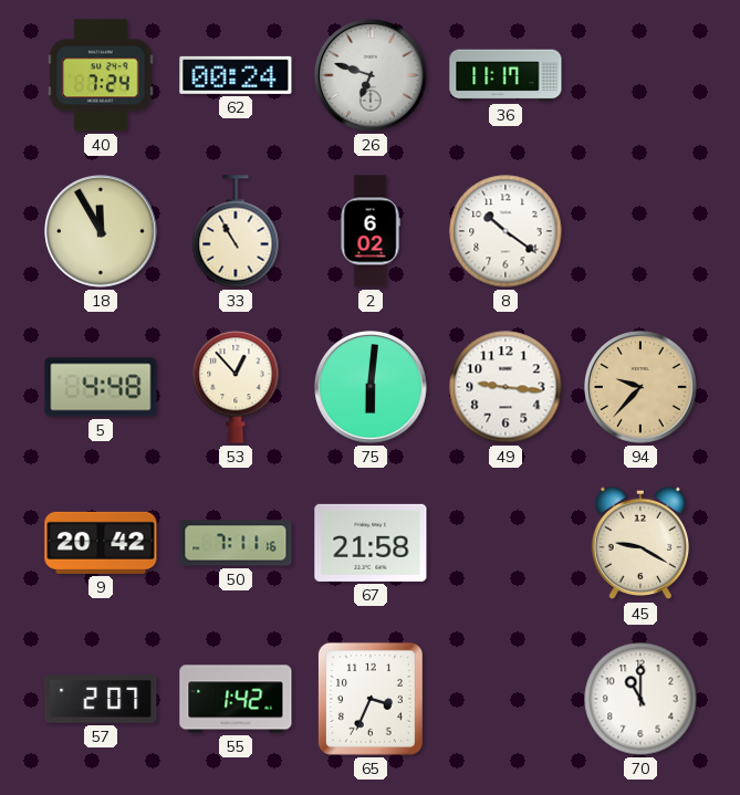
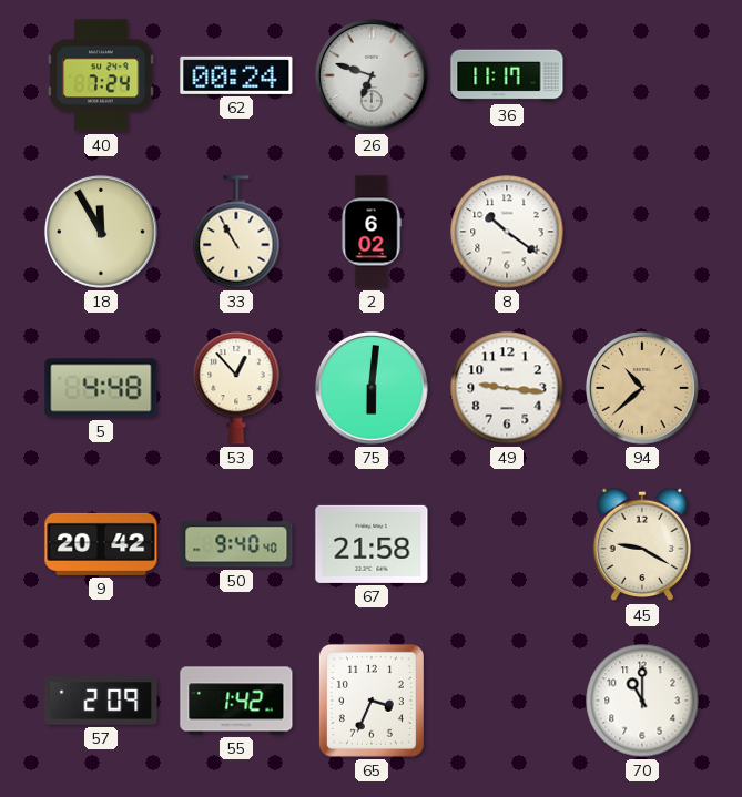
94: 9:37 -> 10:38 (643, 389)
50: 7:11 -> 9:40 (236, 544)
57: 2:07 -> 2:09 (101, 701)
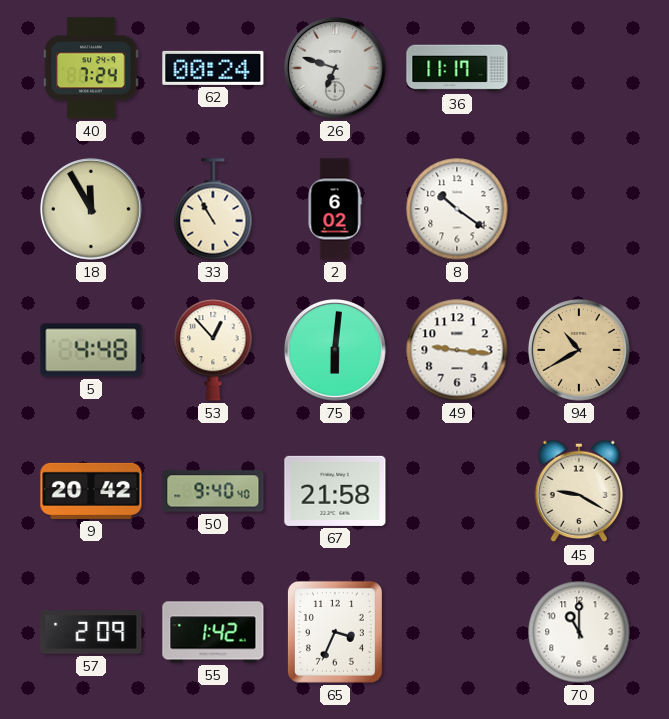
94: 10:38 -> 10:40 (580, 351)
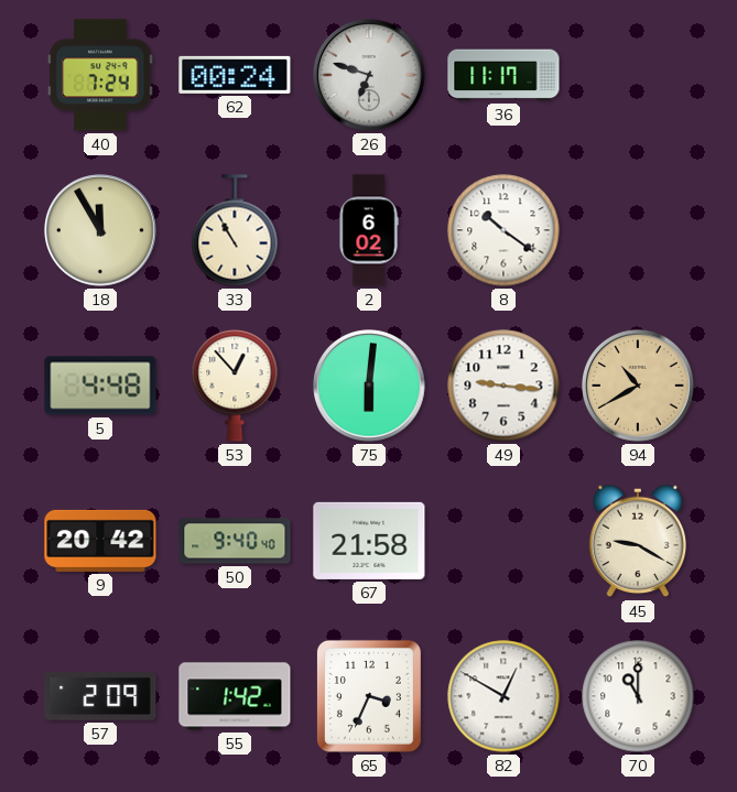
82: none -> 12:50 (503, 696)
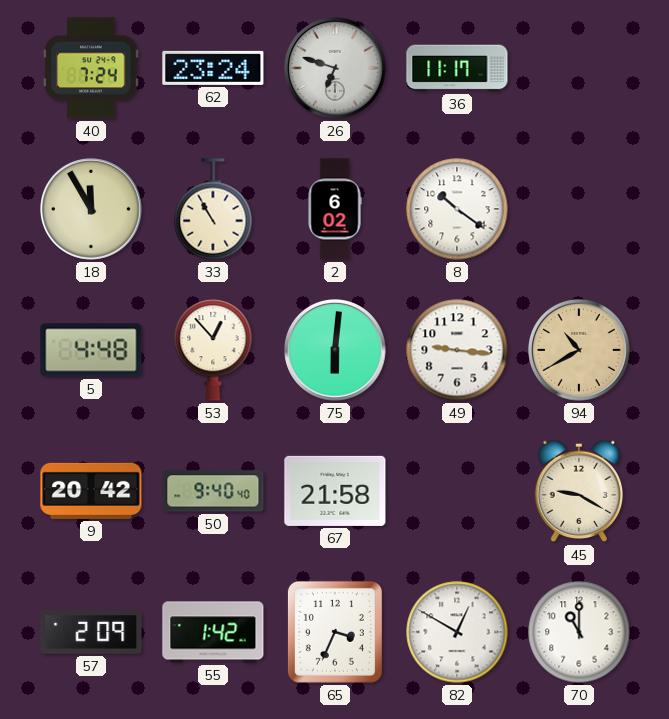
62: 00:24 -> 23:24 (213, 68)
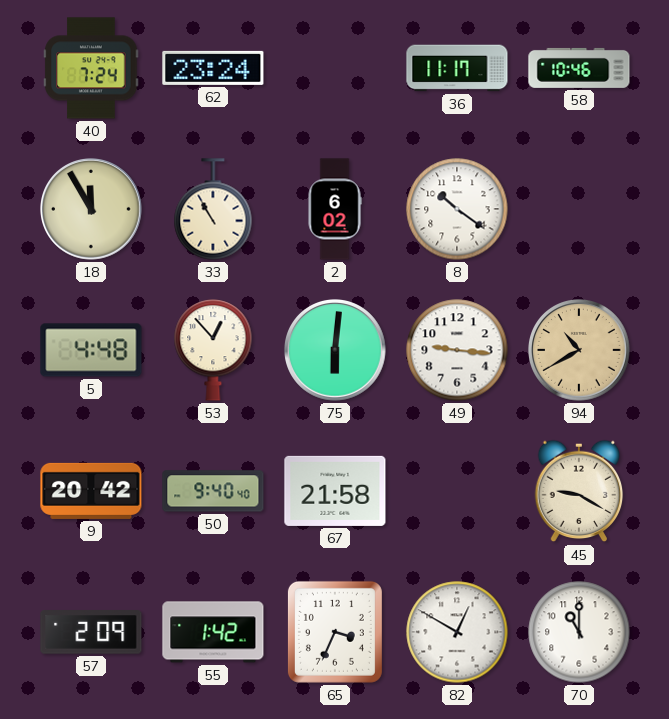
26: 6:48 -> none (336, 69)
58: none -> 10:46 (579, 68)
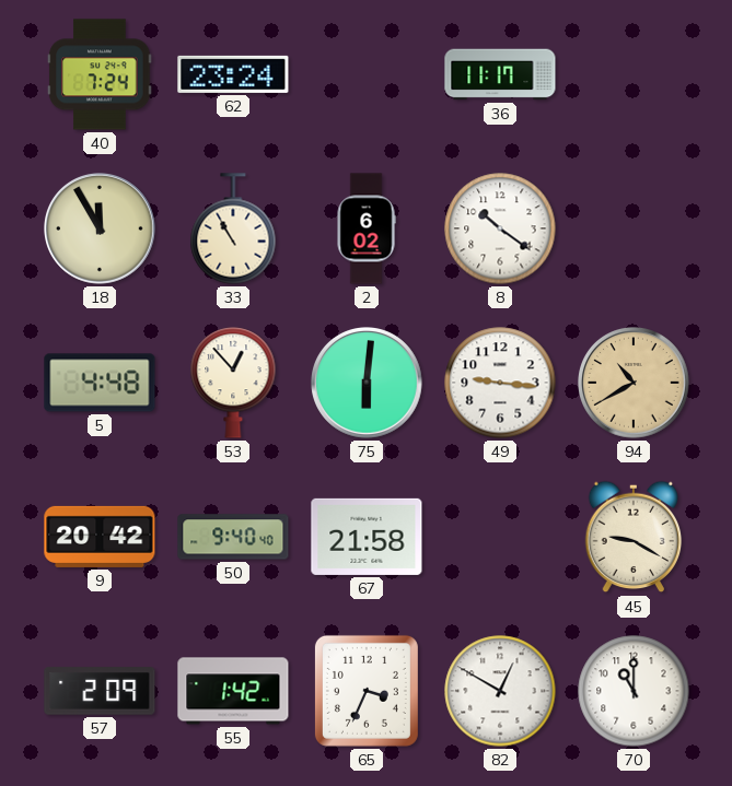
58: 10:46 -> none (579, 68)
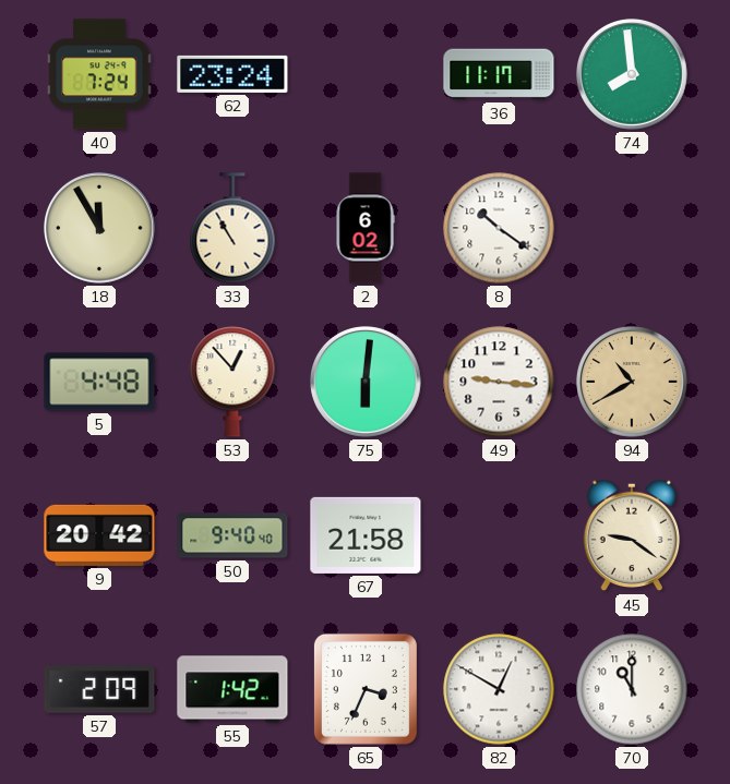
74: none -> 7:59 (633, 75)
45: 9:20 -> 9:21 (632, 535)
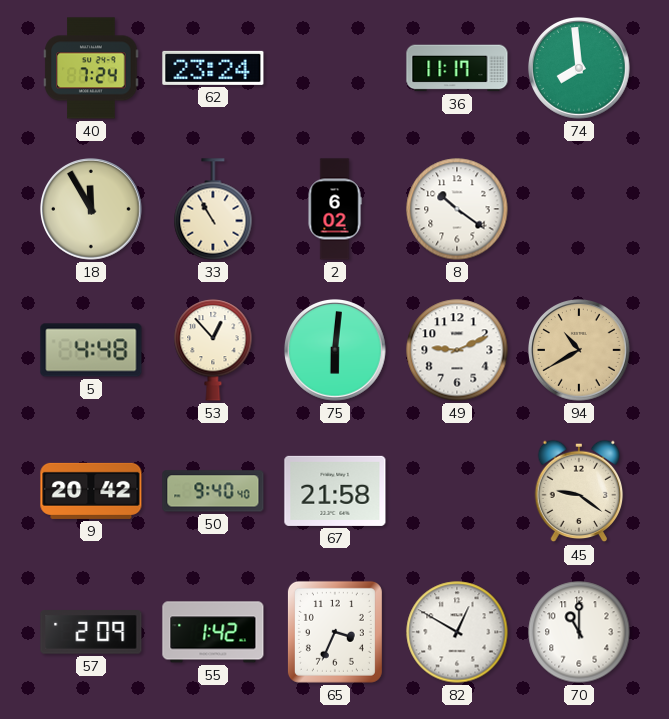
49: 9:16 -> 9:11 (457, 350)
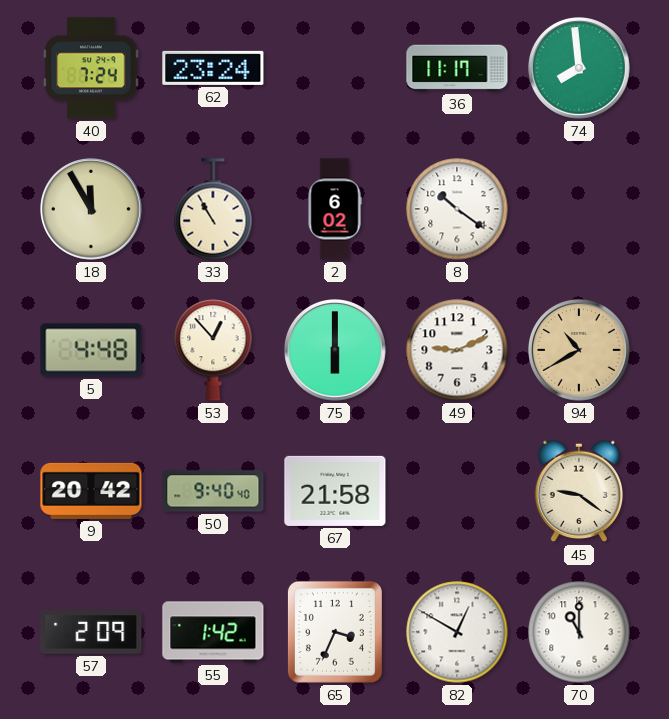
75: 6:01 -> 6:00 (336, 351)
